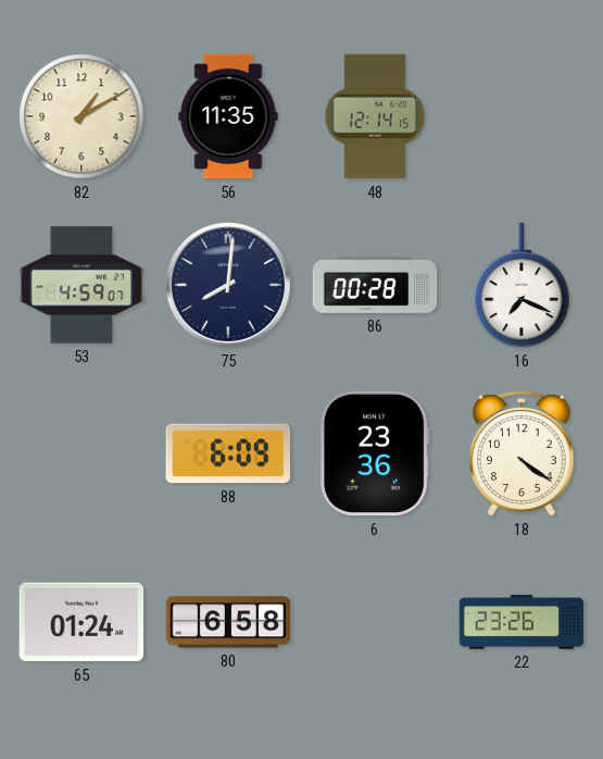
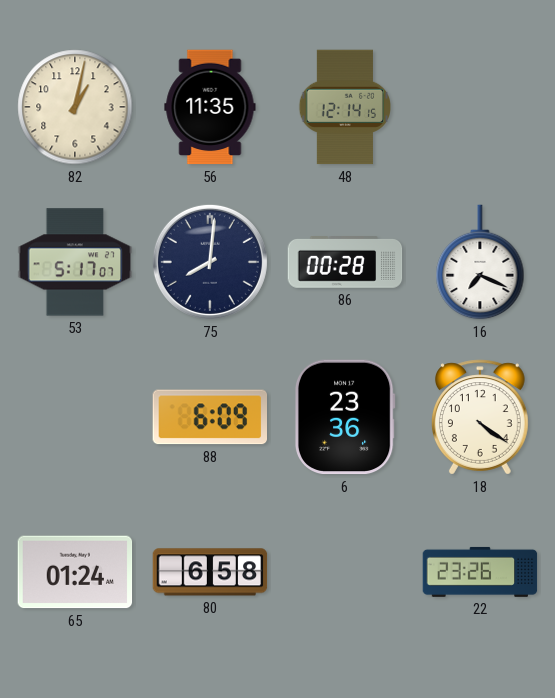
82: 1:10 -> 1:02 (75, 107)
53: 4:59 -> 5:17 (75, 262)
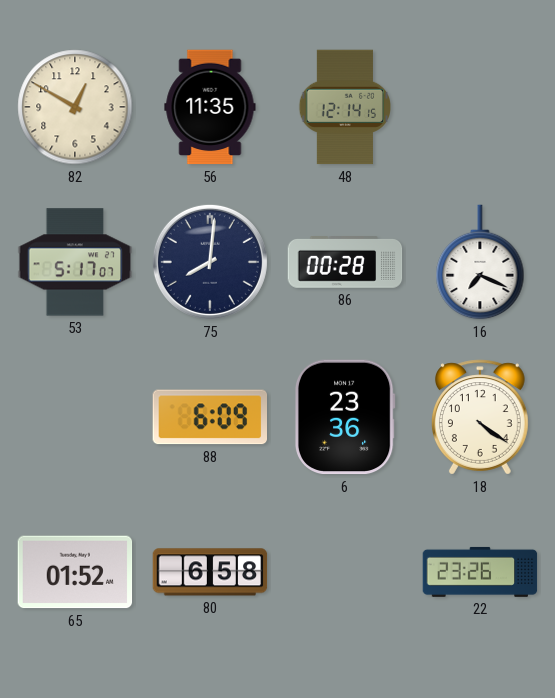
82: 1:02 -> 12:50 (75, 107)
65: 01:24 -> 01:52 (75, 572)
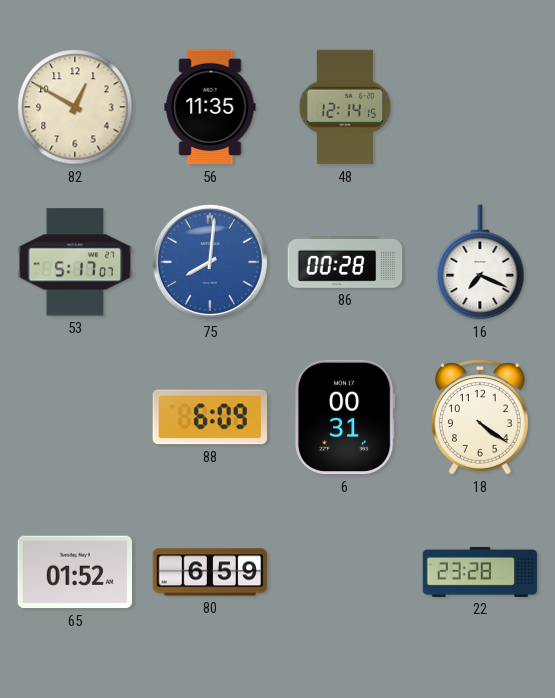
75 dial: navy -> blue (210, 262)
6: 23:36 -> 00:31 (345, 417)
80: 6:58 -> 6:59 (210, 572)
22: 23:26 -> 23:28 (480, 572)
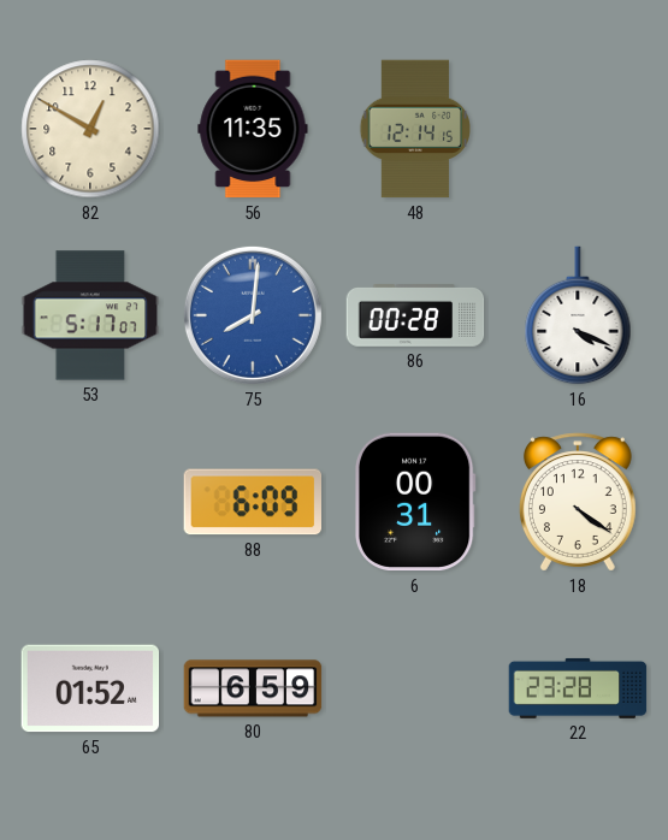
16: 7:19 -> 4:19 (578, 315)
